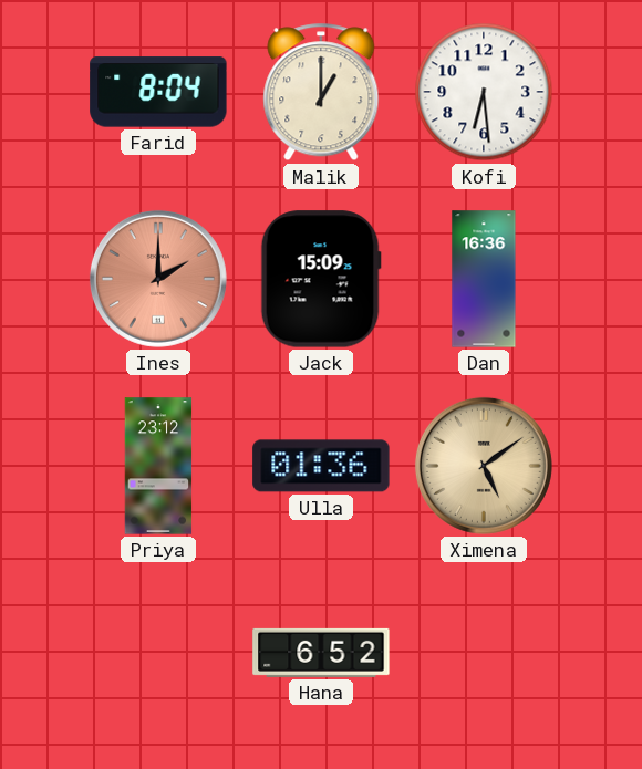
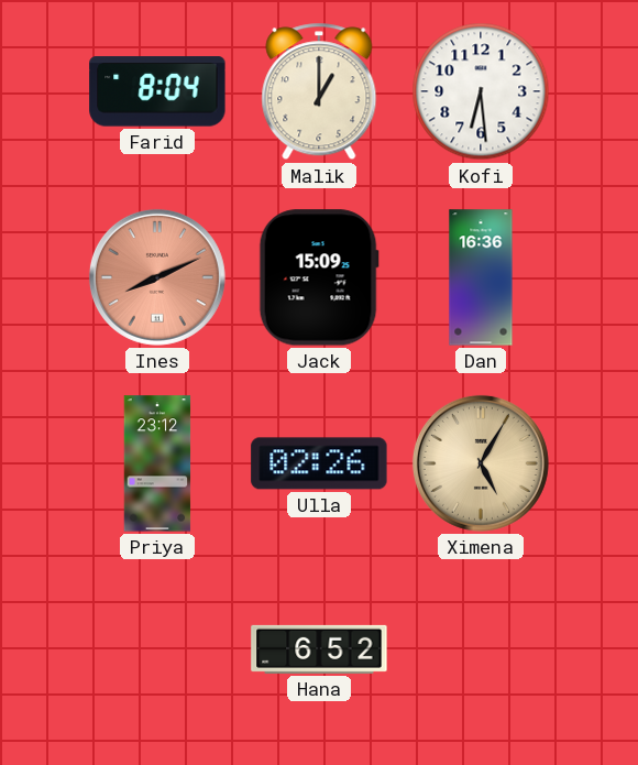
Ines: 2:00 -> 8:11 (157, 277)
Ulla: 01:36 -> 02:26 (319, 463)
Ximena: 5:09 -> 5:05 (481, 463)
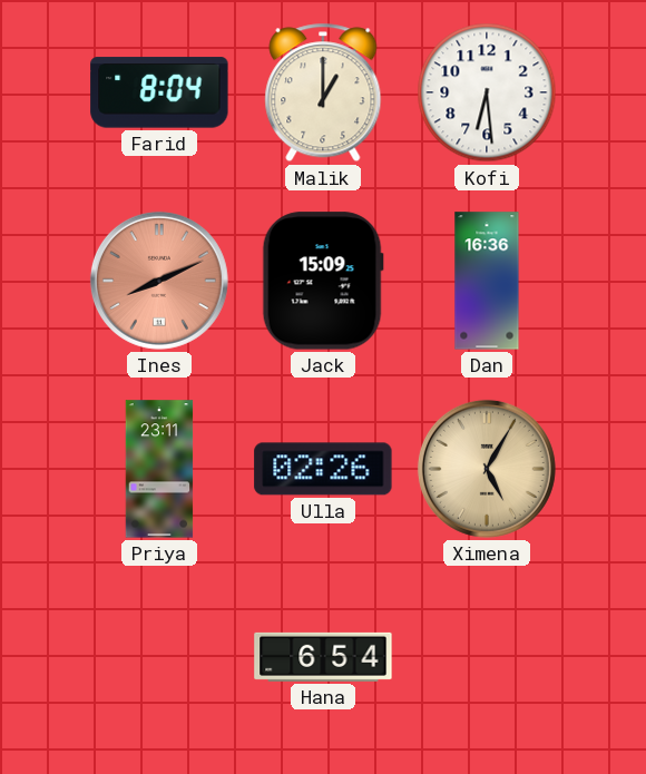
Priya: 23:12 -> 23:11 (159, 469)
Hana: 6:52 -> 6:54 (323, 657)
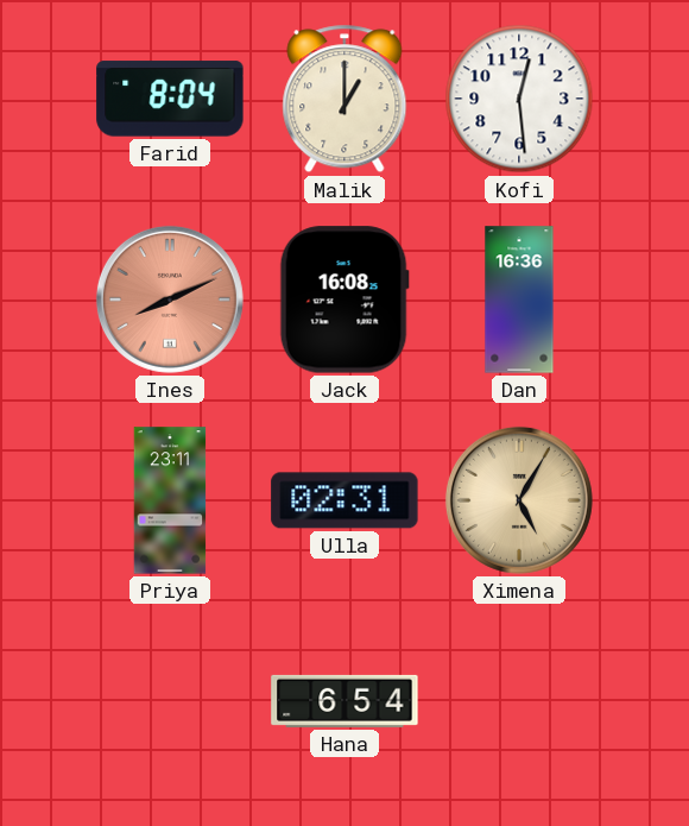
Kofi: 6:29 -> 12:29 (519, 99)
Jack: 15:09 -> 16:08 (344, 299)
Ulla: 02:26 -> 02:31 (344, 500)
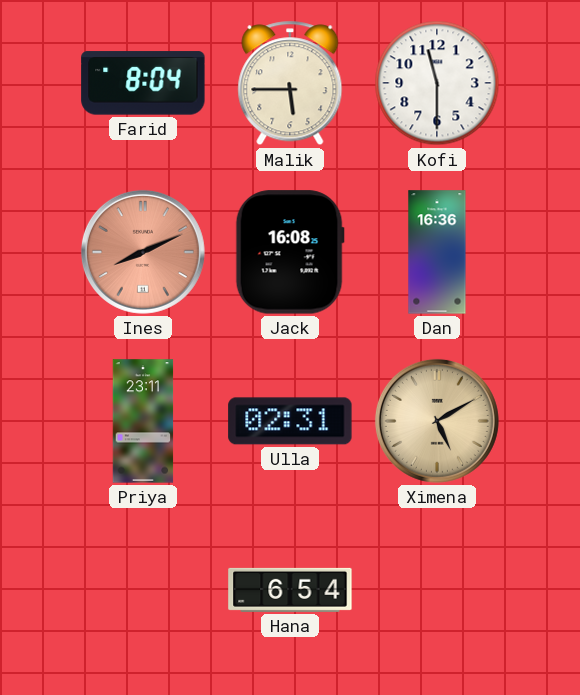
Malik: 1:00 -> 5:45 (290, 83)
Kofi: 12:29 -> 11:30 (437, 83)
Ximena: 5:05 -> 5:10 (437, 421)
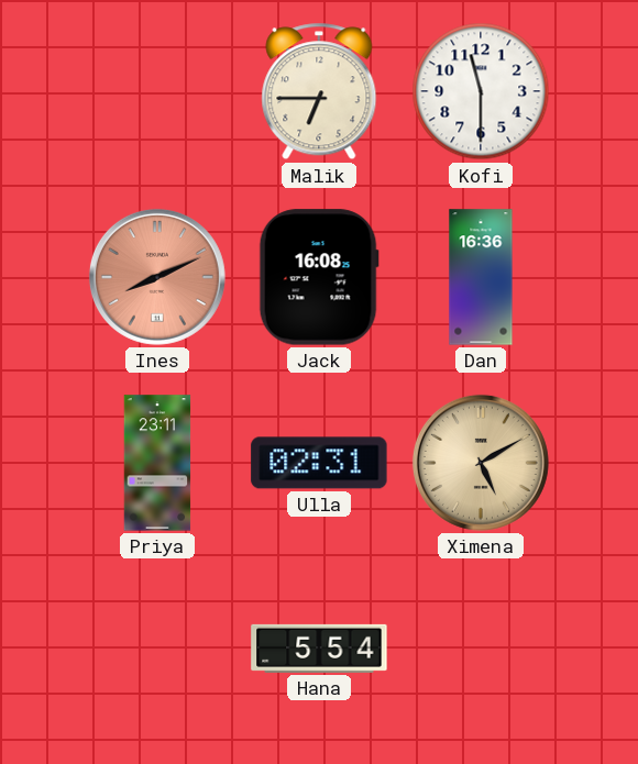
Farid: 8:04 -> none (143, 83)
Malik: 5:45 -> 6:45 (319, 91)
Hana: 6:54 -> 5:54 (319, 649)
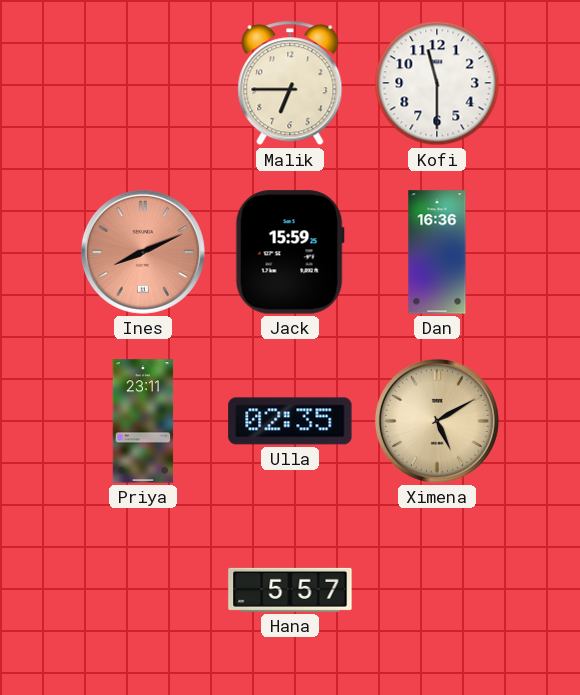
Jack: 16:08 -> 15:59 (290, 252)
Ulla: 02:31 -> 02:35 (290, 421)
Hana: 5:54 -> 5:57 (290, 590)
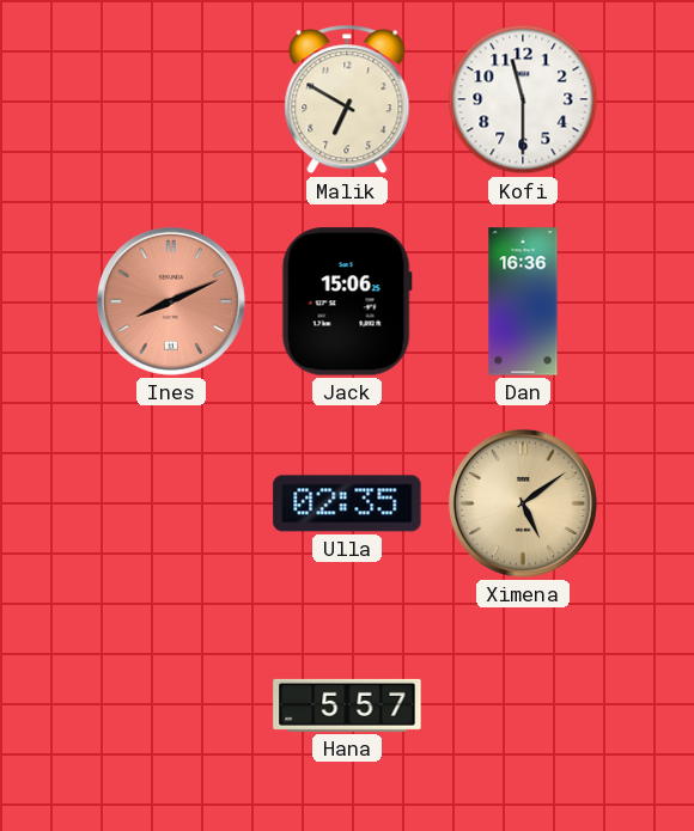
Malik: 6:45 -> 6:50 (347, 99)
Jack: 15:59 -> 15:06 (347, 301)
Priya: 23:11 -> none (143, 421)
Ximena: 5:10 -> 5:09 (523, 503)
